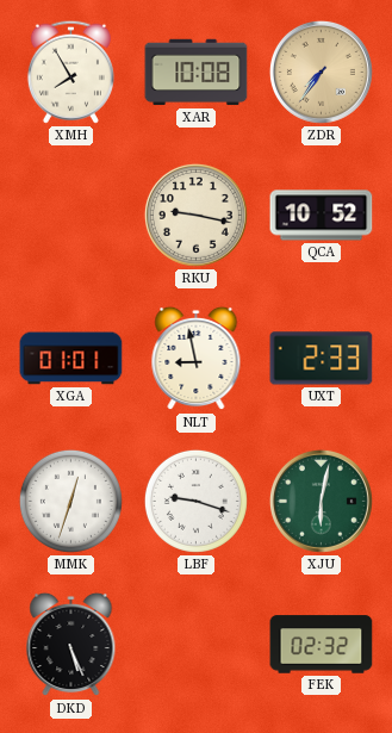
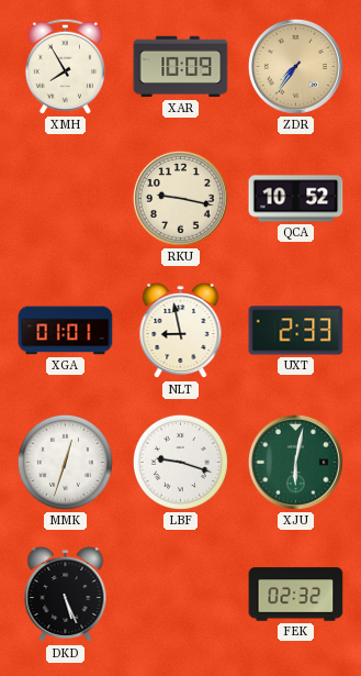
XAR: 10:08 -> 10:09 (181, 67)
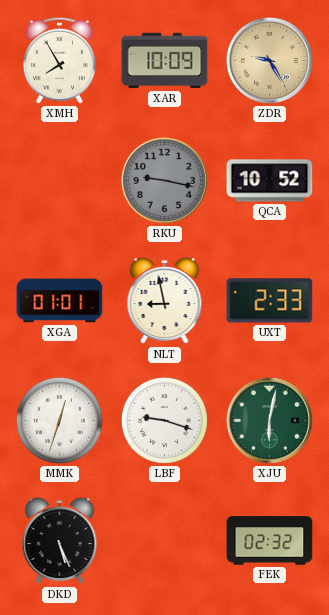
ZDR: 7:36 -> 9:25 (269, 60)
RKU dial: cream -> grey (164, 180)
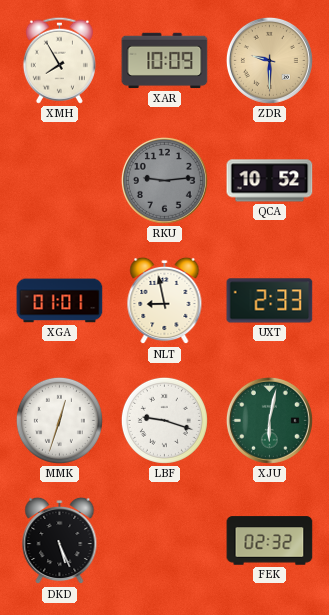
ZDR: 9:25 -> 9:30 (269, 60)
RKU: 9:17 -> 9:14 (164, 180)
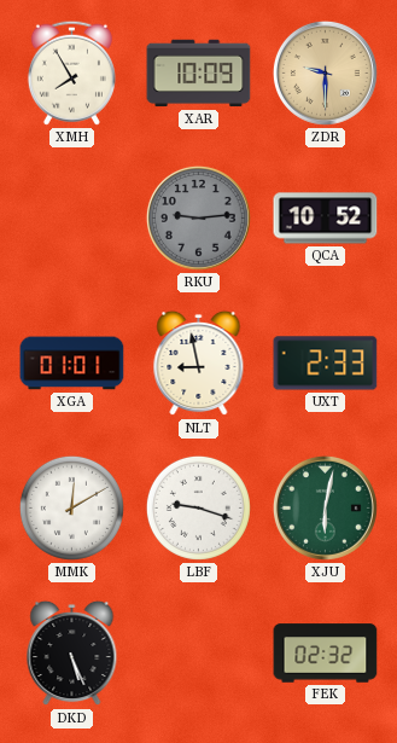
MMK: 12:33 -> 12:10 (71, 507)
